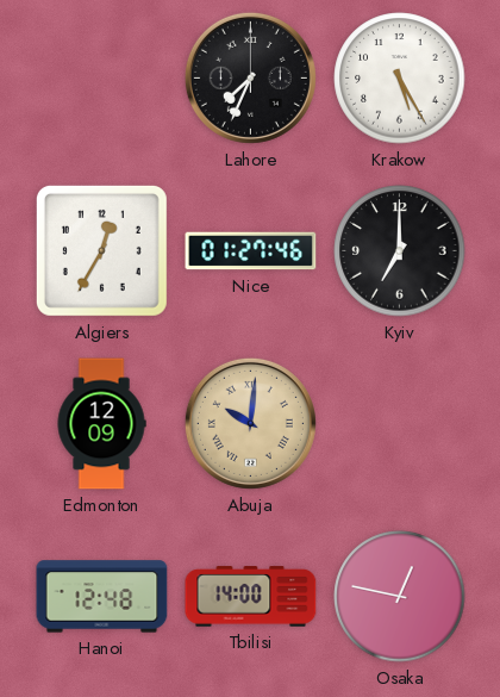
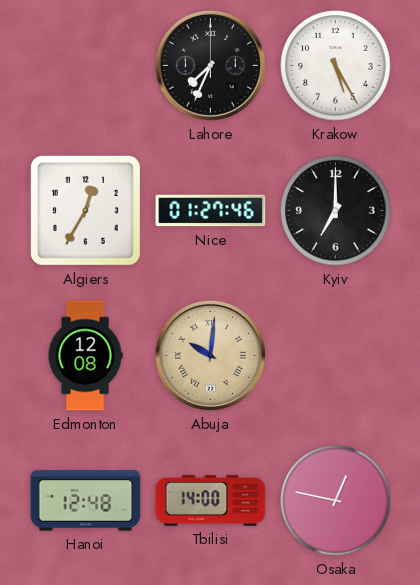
Edmonton: 12:09 -> 12:08 (85, 356)
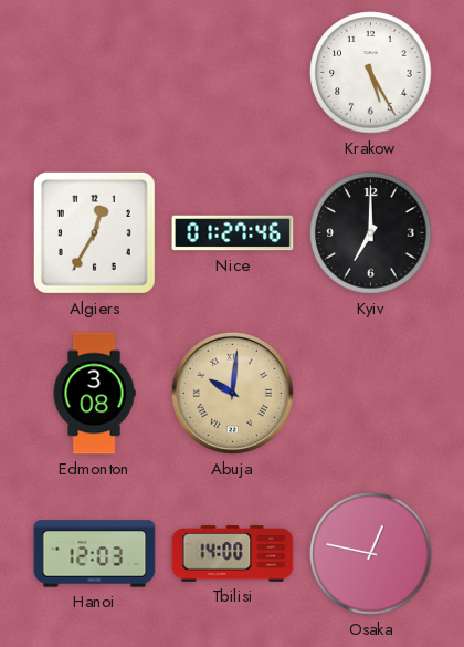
Lahore: 7:34 -> none (210, 65)
Edmonton: 12:08 -> 3:08 (94, 394)
Hanoi: 12:48 -> 12:03 (95, 554)
